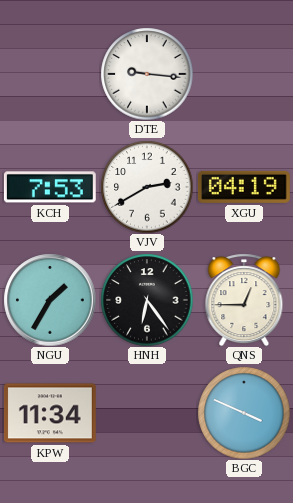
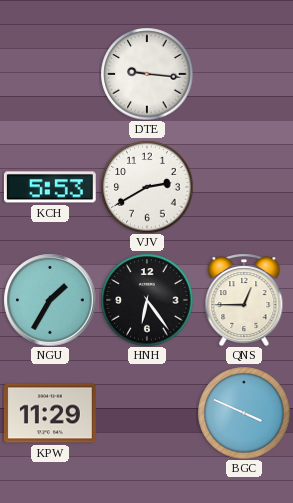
KCH: 7:53 -> 5:53 (50, 187)
XGU: 04:19 -> none (244, 187)
KPW: 11:34 -> 11:29 (50, 413)
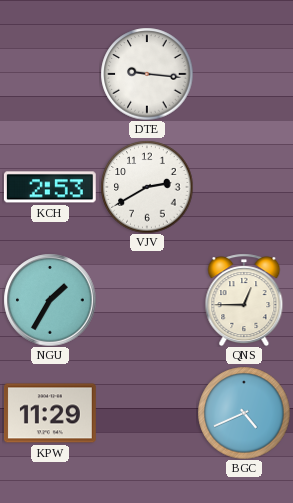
KCH: 5:53 -> 2:53 (50, 187)
HNH: 6:24 -> none (147, 300)
BGC: 3:49 -> 4:41 (244, 413)
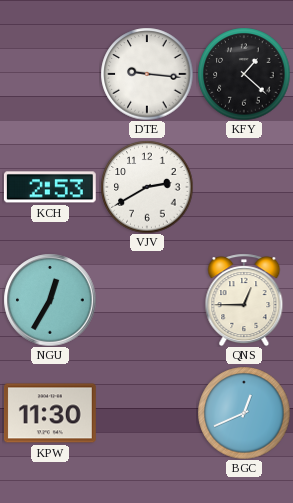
KFY: none -> 1:22 (244, 74)
NGU: 1:35 -> 12:35 (50, 300)
KPW: 11:29 -> 11:30 (50, 413)
BGC: 4:41 -> 12:41 (244, 413)
